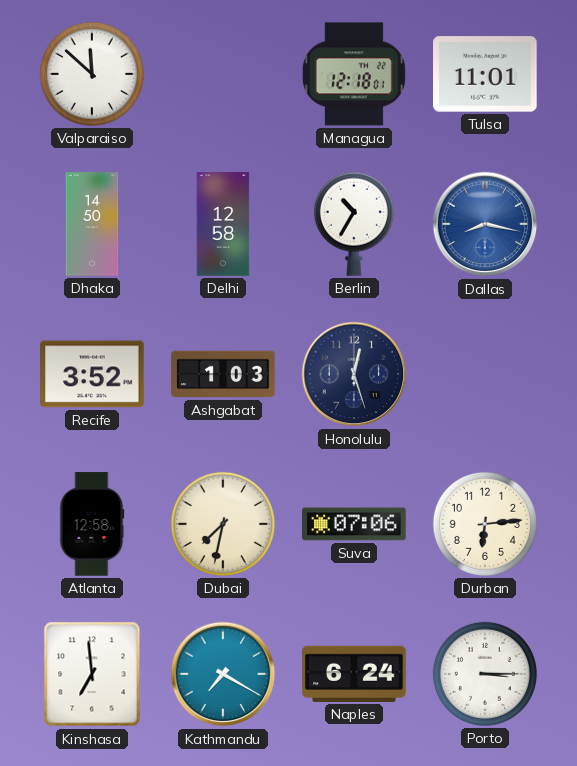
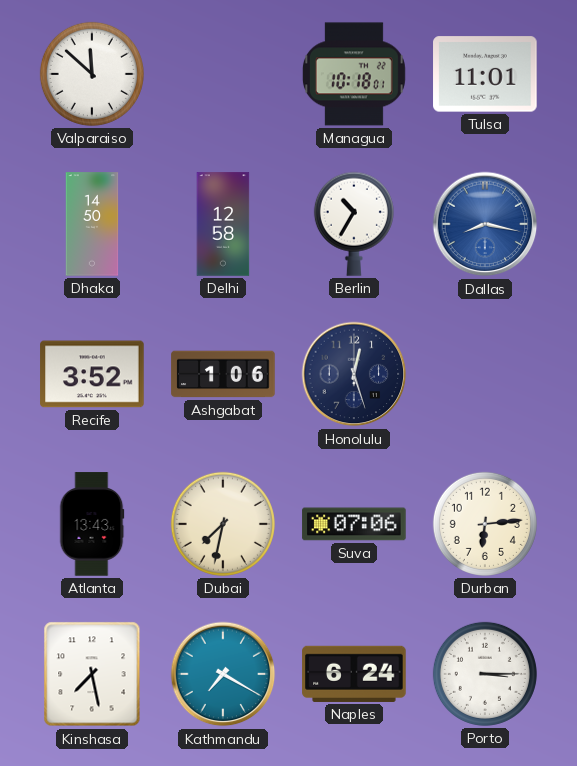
Managua: 12:18 -> 10:18 (354, 74)
Ashgabat: 1:03 -> 1:06 (223, 374)
Atlanta: 12:58 -> 13:43 (92, 524)
Kinshasa: 6:59 -> 7:28 (92, 674)
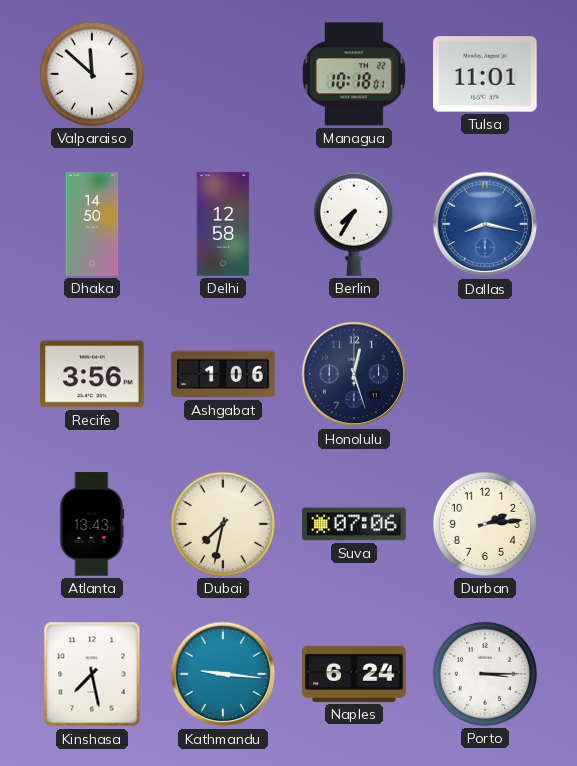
Berlin: 10:35 -> 7:35 (354, 224)
Recife: 3:52 -> 3:56 (92, 374)
Durban: 6:14 -> 2:14 (485, 524)
Kathmandu: 7:20 -> 9:16 (223, 674)
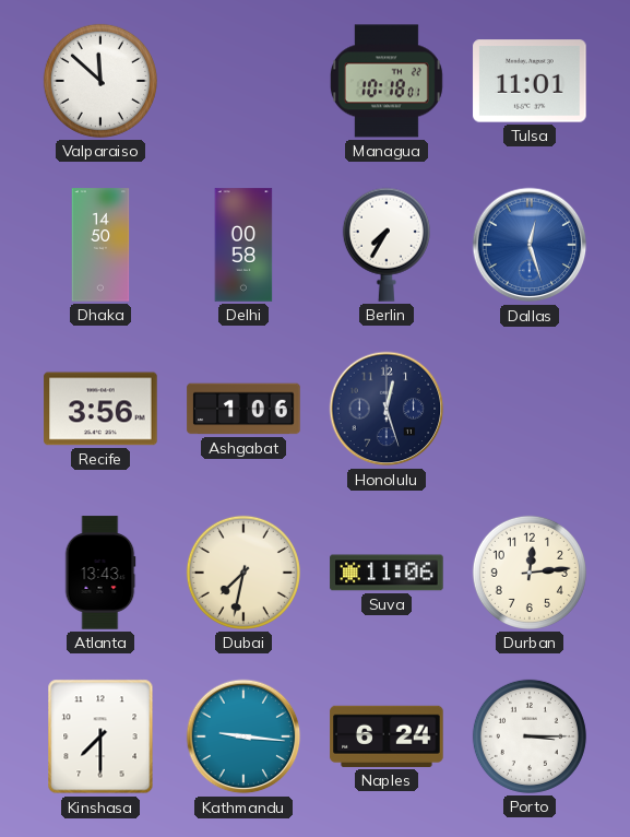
Delhi: 12:58 -> 00:58 (243, 245)
Dallas: 8:17 -> 12:27 (530, 245)
Suva: 07:06 -> 11:06 (387, 573)
Durban: 2:14 -> 12:14 (530, 573)
Kinshasa: 7:28 -> 7:30 (100, 736)
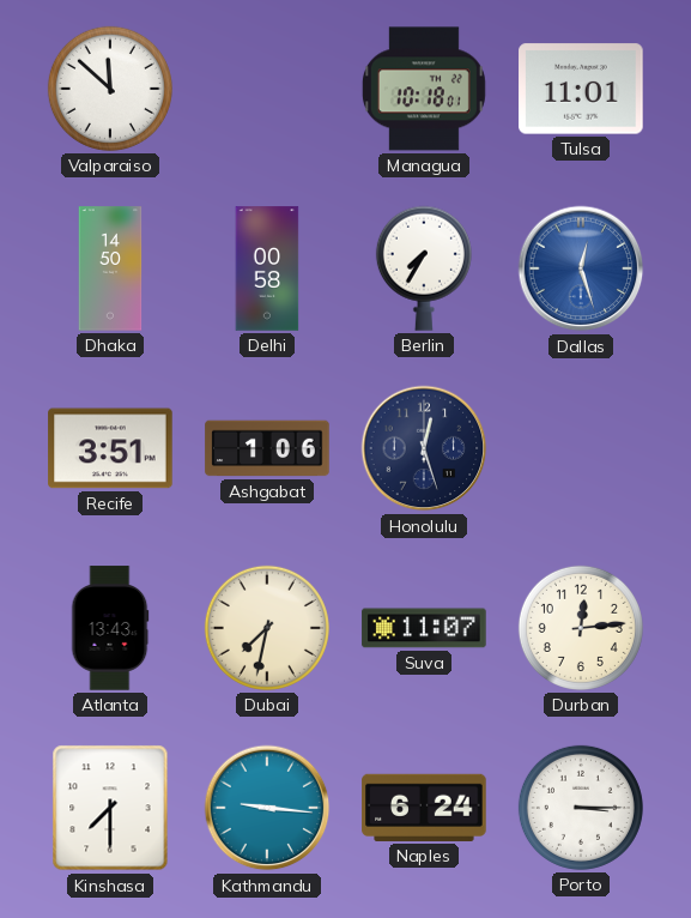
Recife: 3:56 -> 3:51 (110, 448)
Suva: 11:06 -> 11:07 (424, 628)
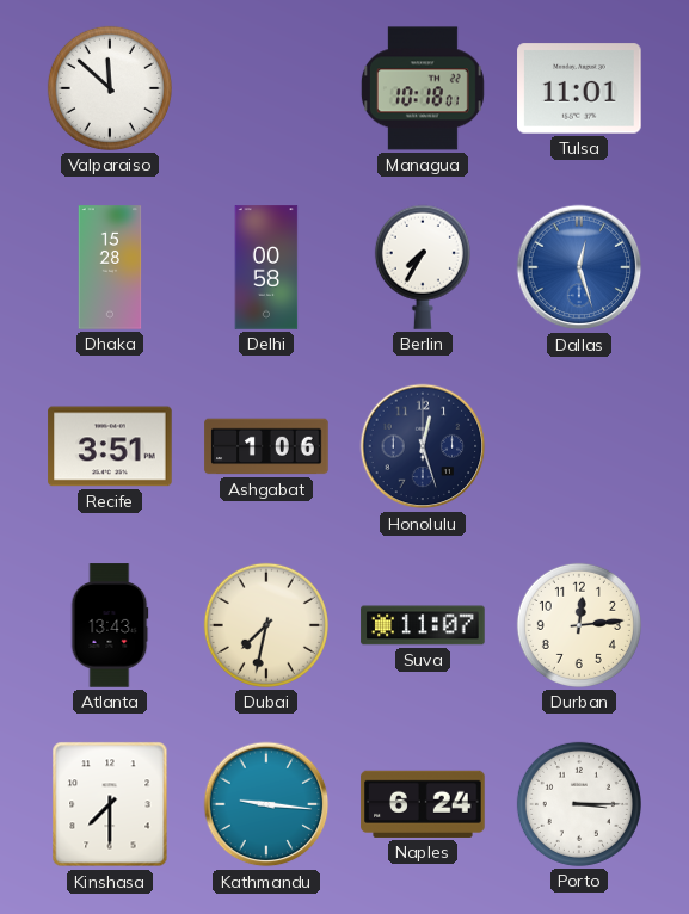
Dhaka: 14:50 -> 15:28 (110, 267)
